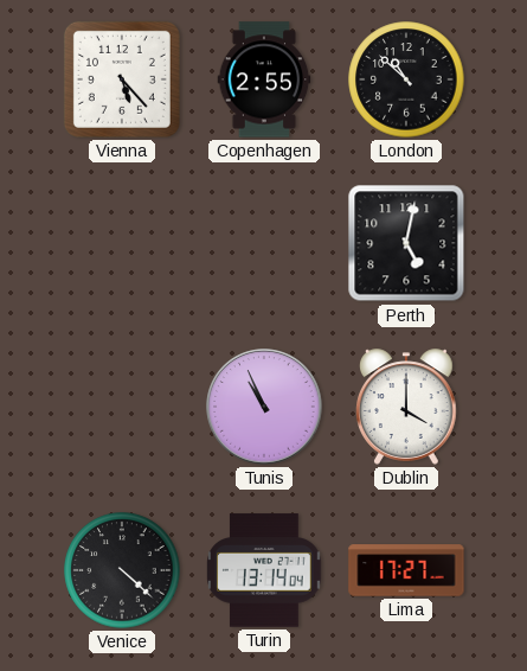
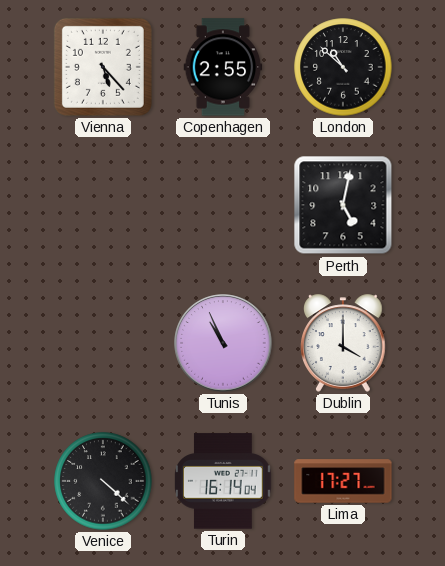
Turin: 13:14 -> 16:14 (224, 481)
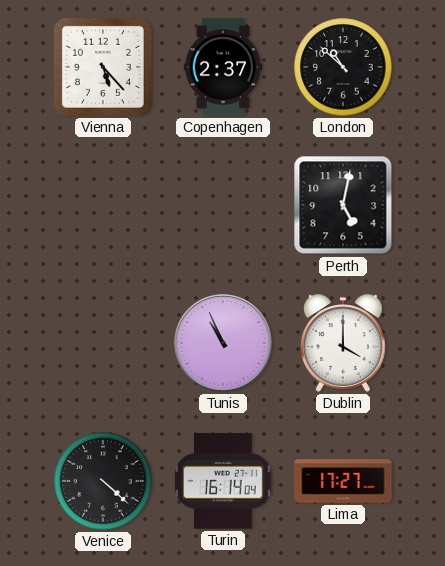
Copenhagen: 2:55 -> 2:37 (223, 67)
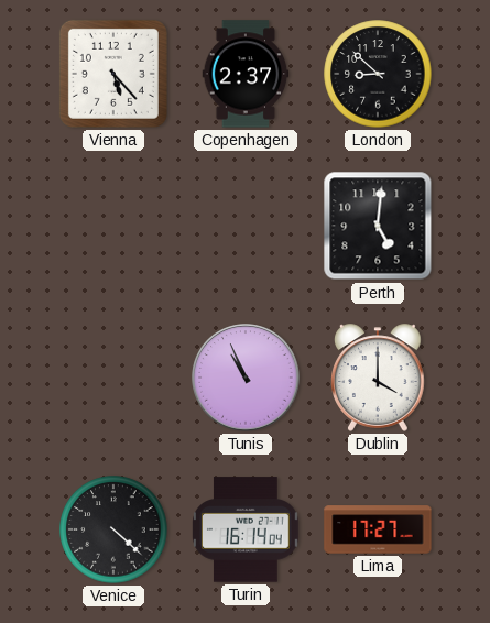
London: 10:52 -> 8:52 (378, 74)
Perth: 5:02 -> 5:01 (378, 226)
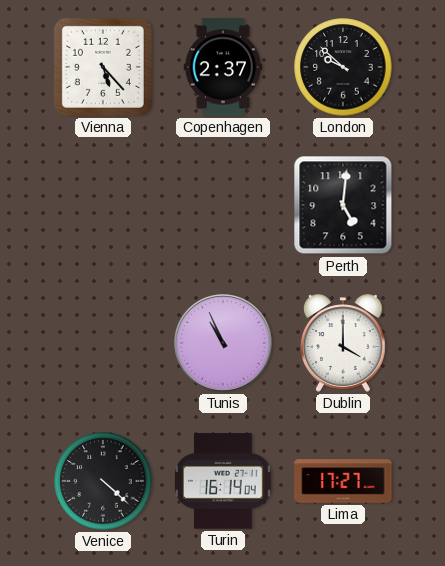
London: 8:52 -> 9:52 (343, 67)
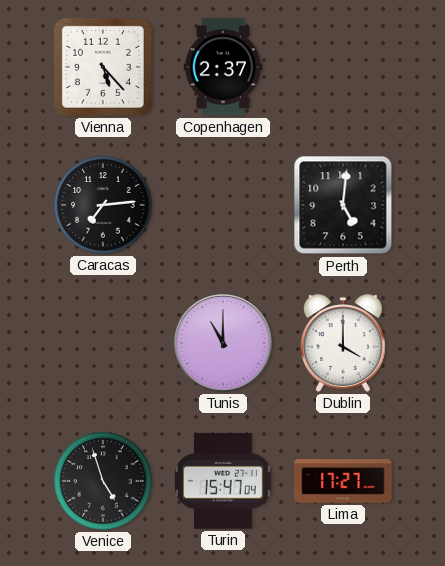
London: 9:52 -> none (343, 67)
Caracas: none -> 7:14 (103, 205)
Tunis: 10:56 -> 11:00 (223, 343)
Venice: 4:22 -> 4:57 (103, 481)
Turin: 16:14 -> 15:47 (224, 481)
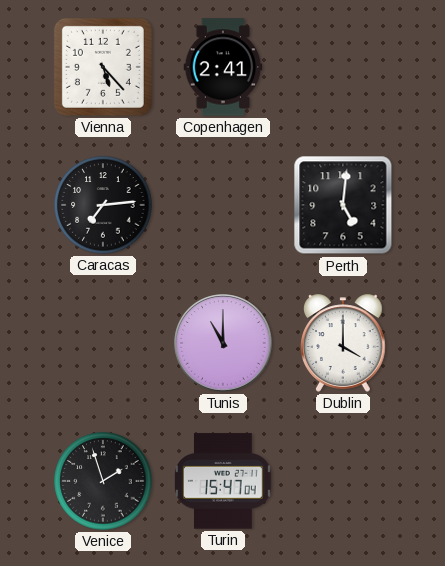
Copenhagen: 2:37 -> 2:41 (223, 67)
Venice: 4:57 -> 1:57 (103, 481)
Lima: 17:27 -> none (343, 481)
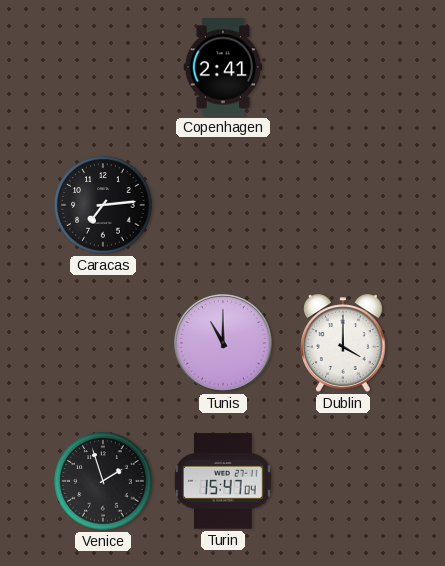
Vienna: 5:23 -> none (103, 67)
Perth: 5:01 -> none (343, 205)
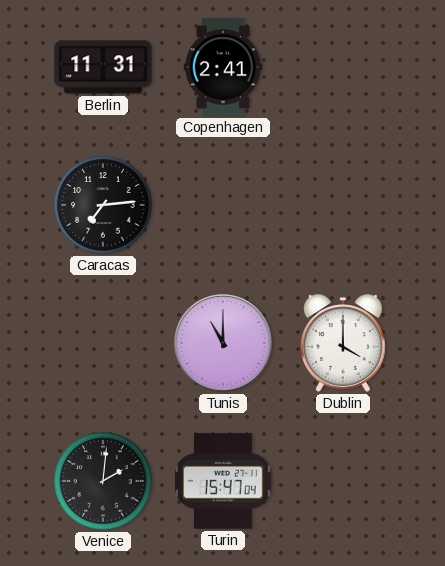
Berlin: none -> 11:31 (103, 67)
Venice: 1:57 -> 2:01 (103, 481)
